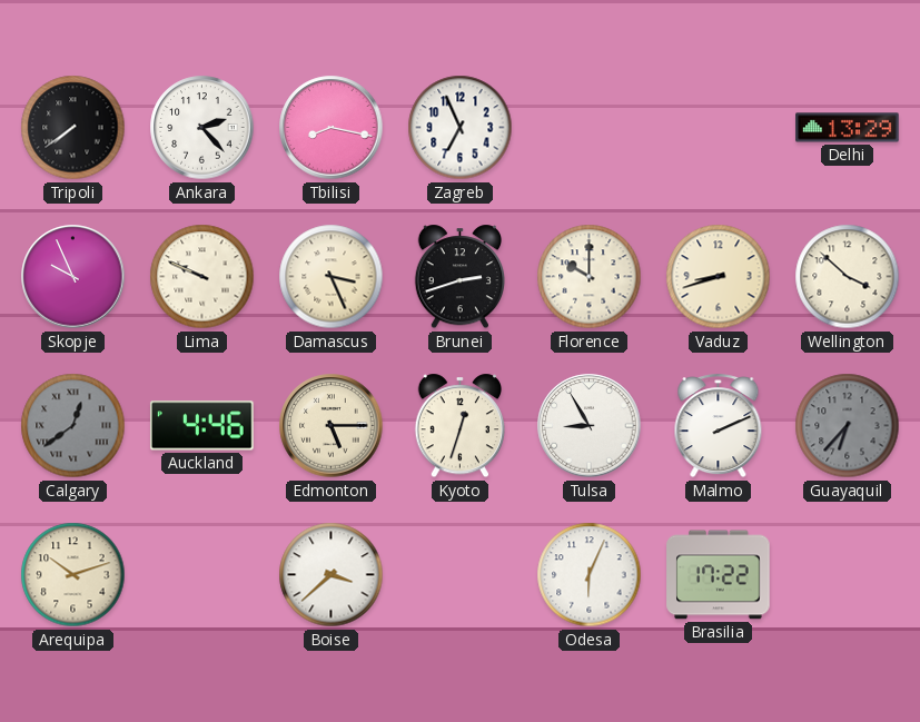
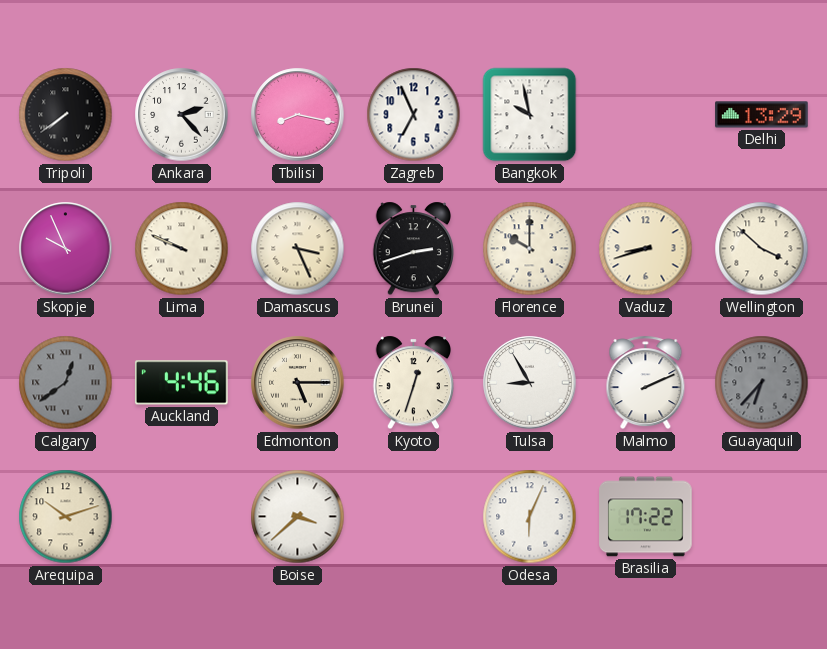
Bangkok: none -> 9:58 (530, 115)
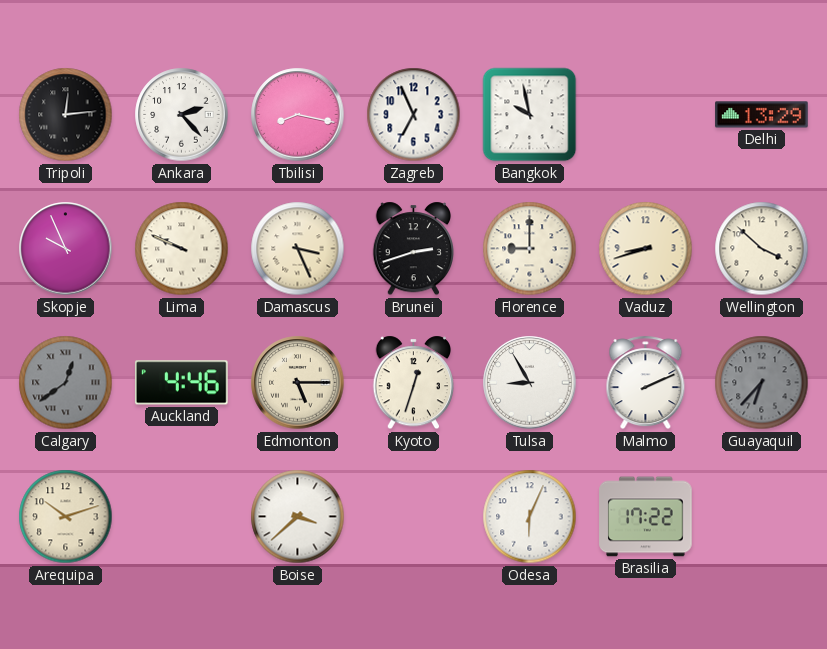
Tripoli: 7:39 -> 12:14 (66, 115)
Florence: 10:00 -> 9:00 (530, 249)
